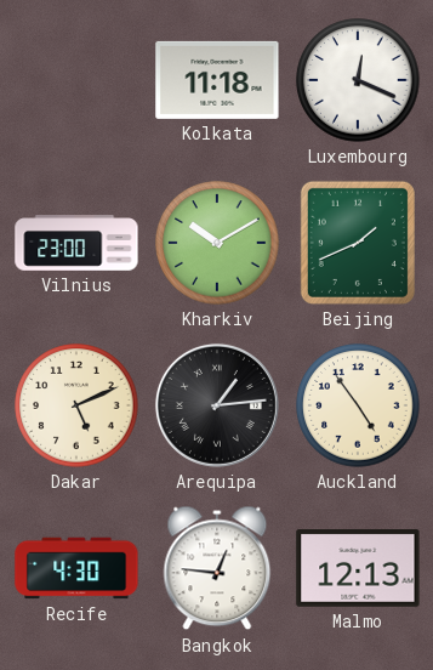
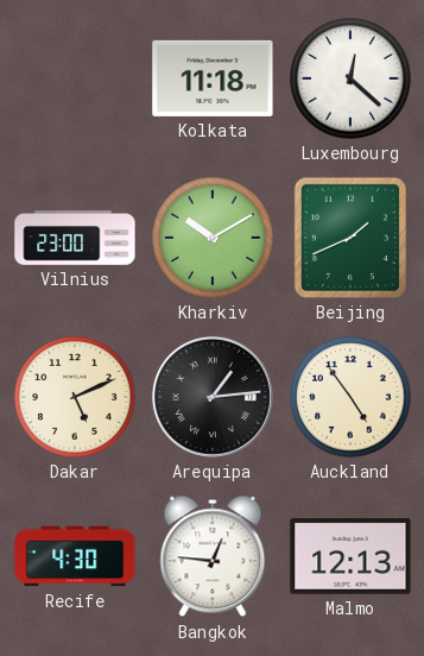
Luxembourg: 12:19 -> 12:22 (350, 78)
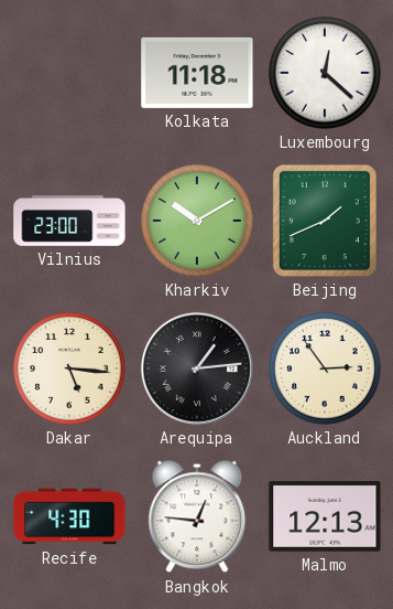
Dakar: 5:11 -> 5:16 (69, 368)
Auckland: 4:54 -> 2:54 (325, 368)
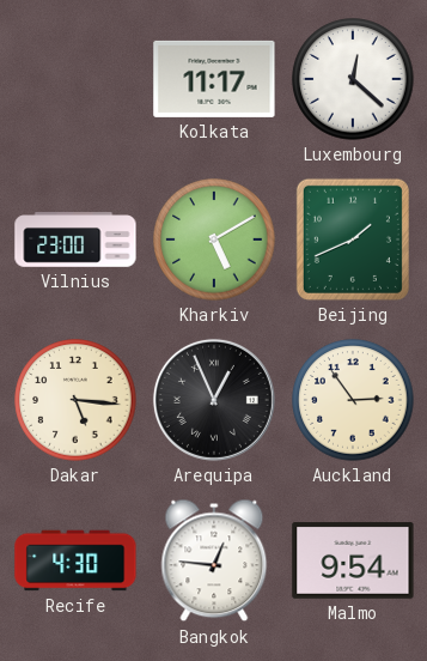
Kolkata: 11:18 -> 11:17 (214, 79)
Kharkiv: 10:10 -> 5:10 (214, 239)
Arequipa: 1:14 -> 12:56 (214, 400)
Malmo: 12:13 -> 9:54 (353, 560)
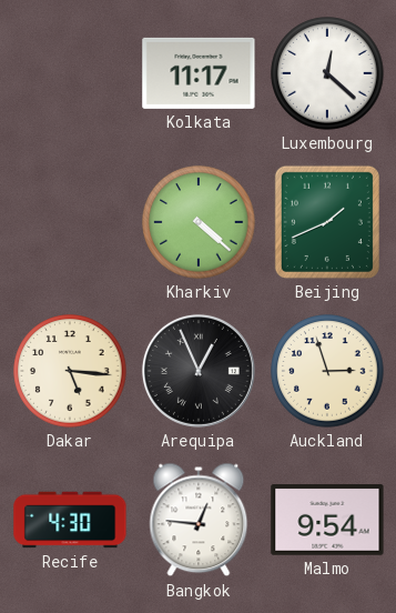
Vilnius: 23:00 -> none (75, 239)
Kharkiv: 5:10 -> 4:22 (199, 222)
Auckland: 2:54 -> 2:57 (327, 371)
